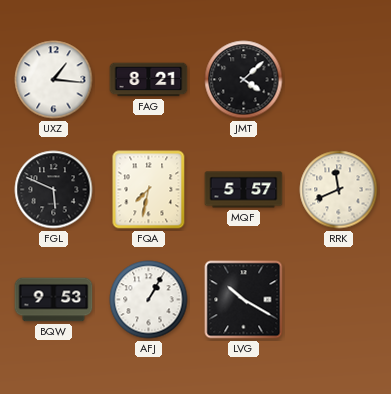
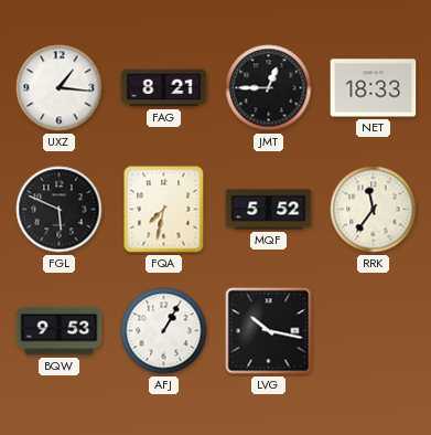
JMT: 4:08 -> 12:45 (269, 88)
NET: none -> 18:33 (374, 88)
MQF: 5:57 -> 5:52 (269, 210)
RRK: 11:41 -> 11:36 (374, 210)
LVG: 10:20 -> 10:17 (269, 331)
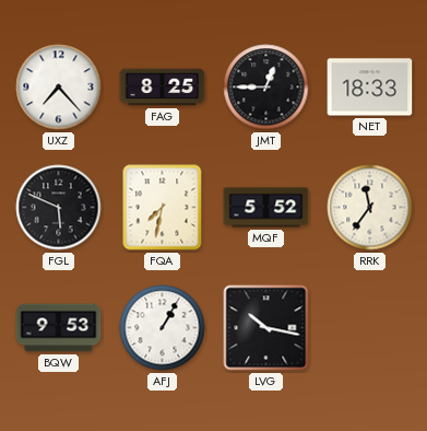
UXZ: 1:16 -> 7:23 (59, 88)
FAG: 8:21 -> 8:25 (163, 88)
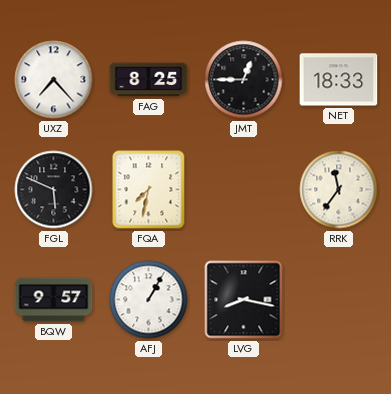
MQF: 5:52 -> none (266, 208)
BQW: 9:53 -> 9:57 (54, 300)
LVG: 10:17 -> 8:17 (244, 300)
